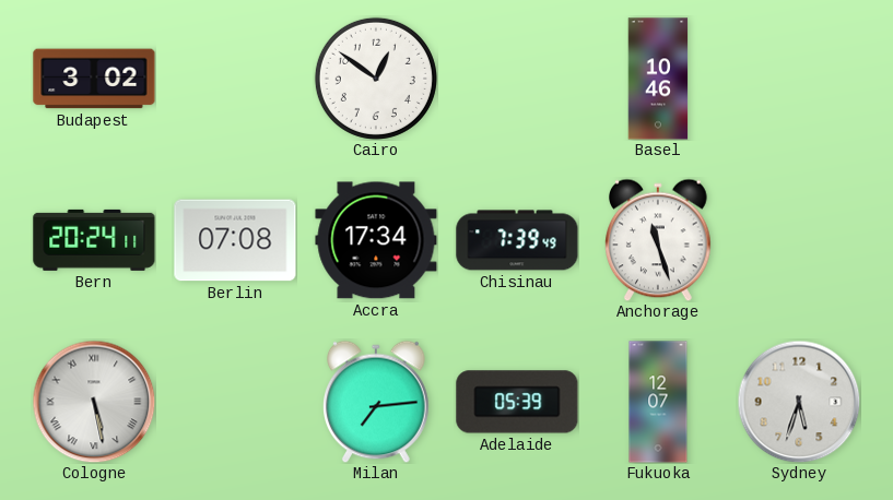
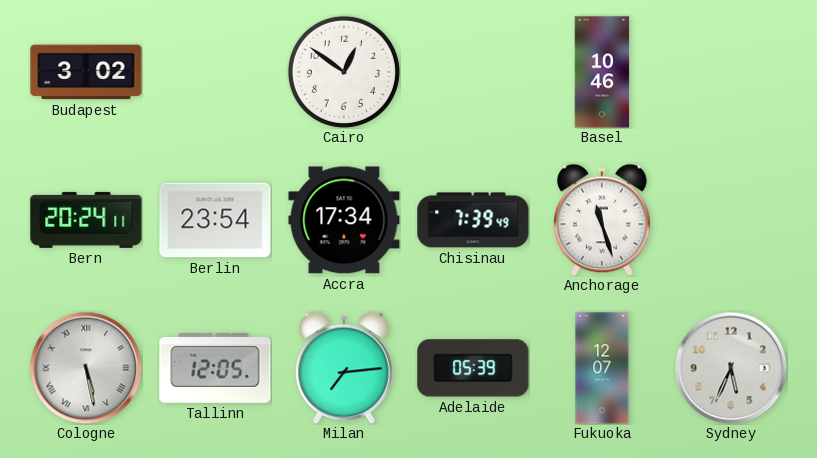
Berlin: 07:08 -> 23:54 (215, 220)
Tallinn: none -> 12:05 (215, 369)
Sydney: 5:33 -> 5:34 (731, 368)
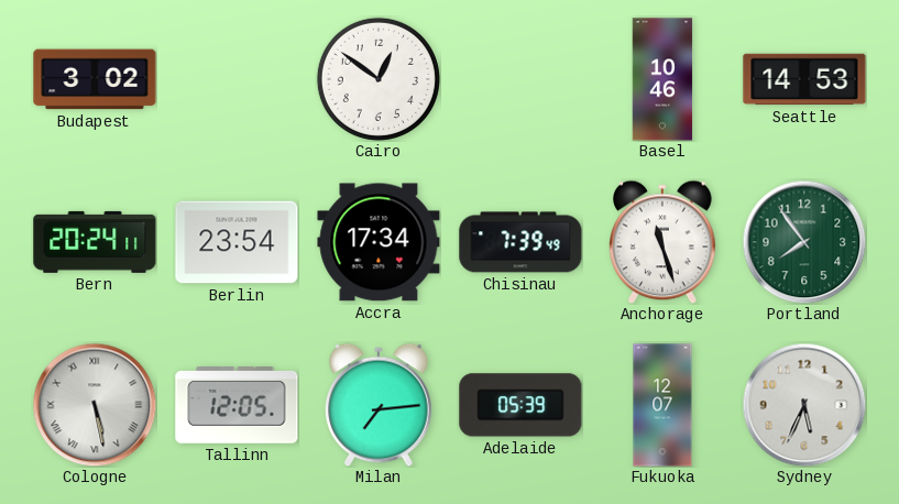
Seattle: none -> 14:53 (804, 79)
Portland: none -> 7:54 (804, 242)
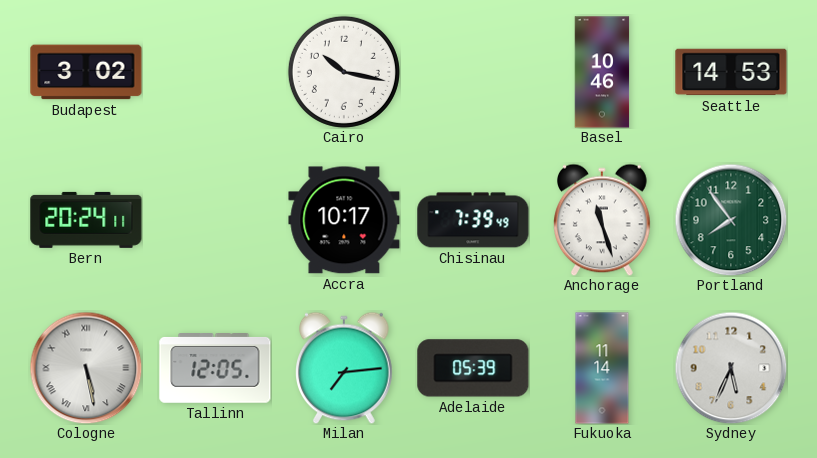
Cairo: 12:51 -> 10:17 (344, 72)
Berlin: 23:54 -> none (237, 242)
Accra: 17:34 -> 10:17 (344, 220)
Fukuoka: 12:07 -> 11:14 (602, 368)
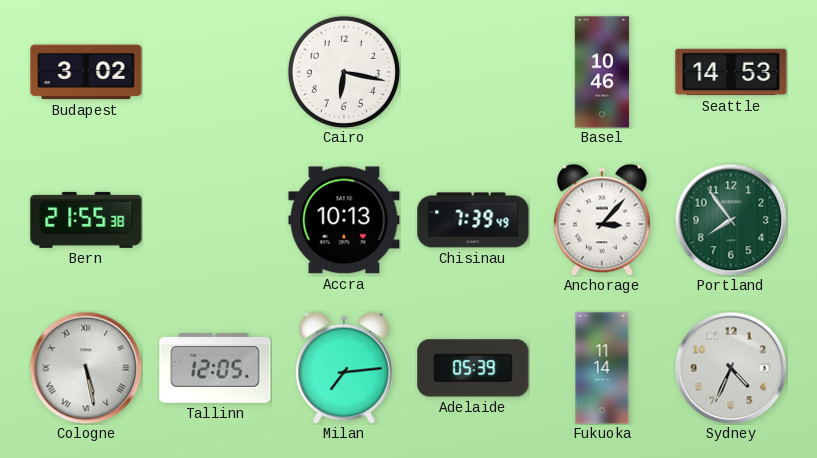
Cairo: 10:17 -> 6:17 (344, 72)
Bern: 20:24 -> 21:55 (86, 220)
Accra: 10:17 -> 10:13 (344, 220)
Anchorage: 11:27 -> 3:07 (603, 220)
Sydney: 5:34 -> 4:34 (731, 368)
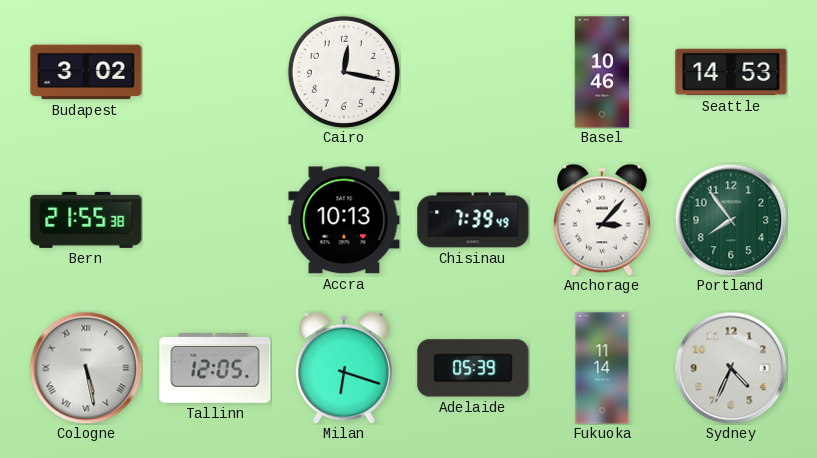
Cairo: 6:17 -> 12:17 (344, 72)
Milan: 7:14 -> 6:18 (345, 368)
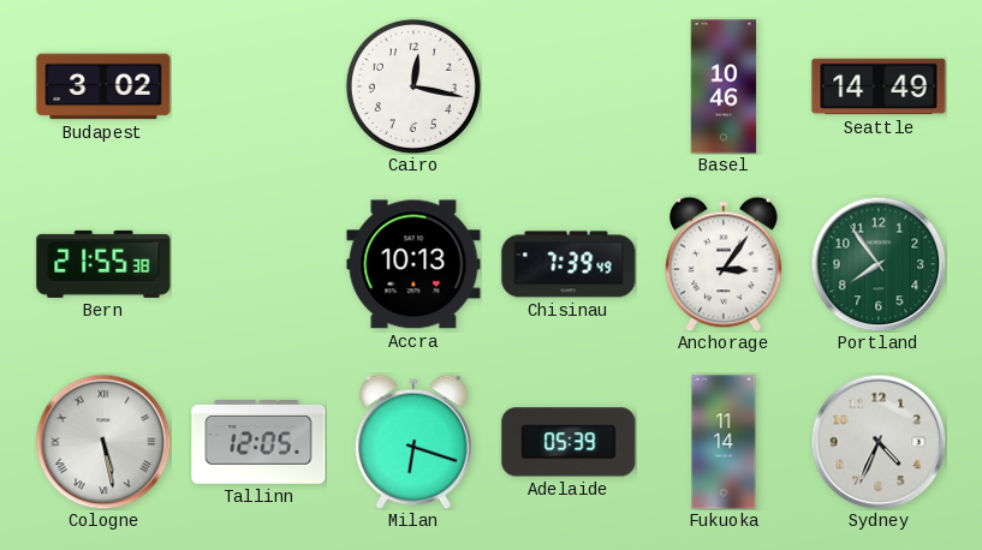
Seattle: 14:53 -> 14:49 (879, 86)
Anchorage: 3:07 -> 3:06 (725, 264)
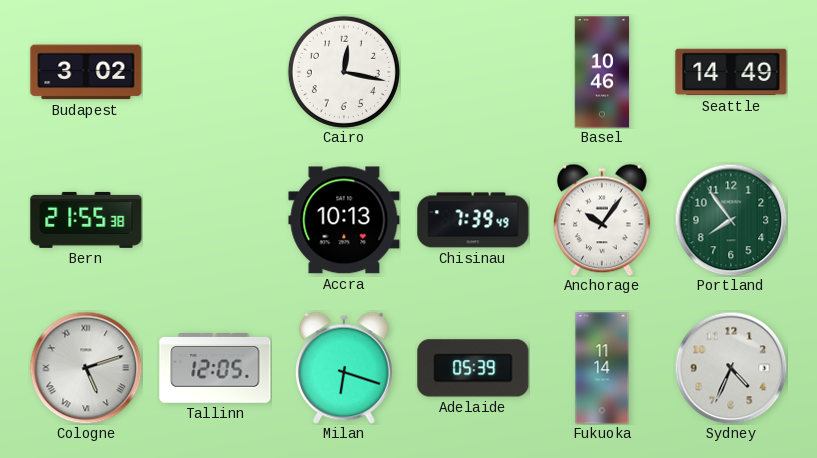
Anchorage: 3:06 -> 10:06 (603, 220)
Cologne: 5:28 -> 5:12 (86, 368)
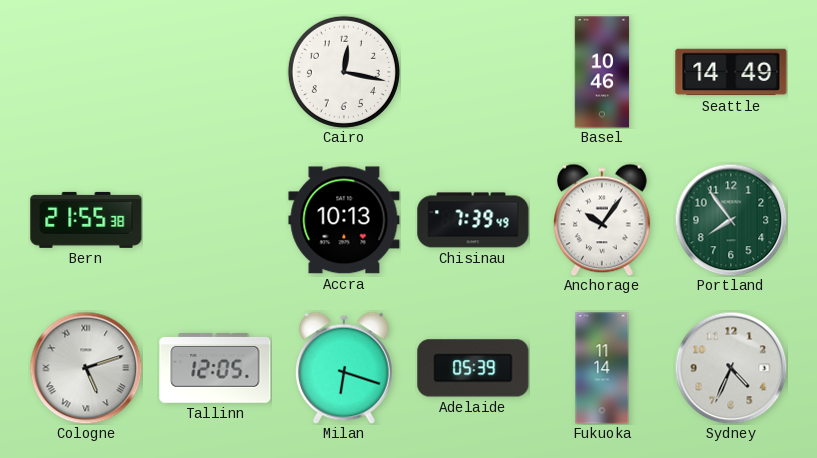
Budapest: 3:02 -> none (86, 72)
